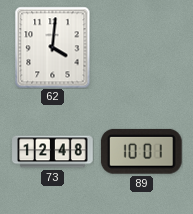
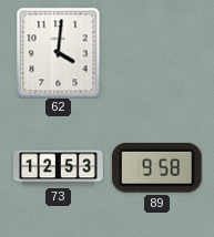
73: 12:48 -> 12:53 (59, 168)
89: 10:01 -> 9:58 (156, 167)
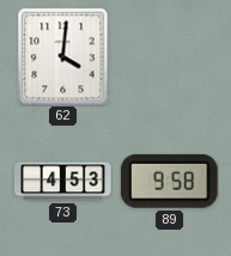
73: 12:53 -> 4:53 (63, 182)
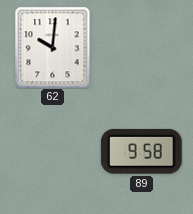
62: 4:01 -> 10:01 (53, 47)
73: 4:53 -> none (63, 182)
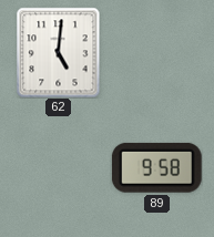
62: 10:01 -> 5:01 (59, 52)
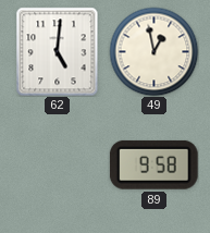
49: none -> 12:58 (153, 51)
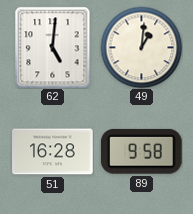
49: 12:58 -> 1:01 (141, 47)
51: none -> 16:28 (53, 152)
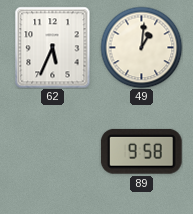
62: 5:01 -> 5:34 (53, 47)
51: 16:28 -> none (53, 152)
